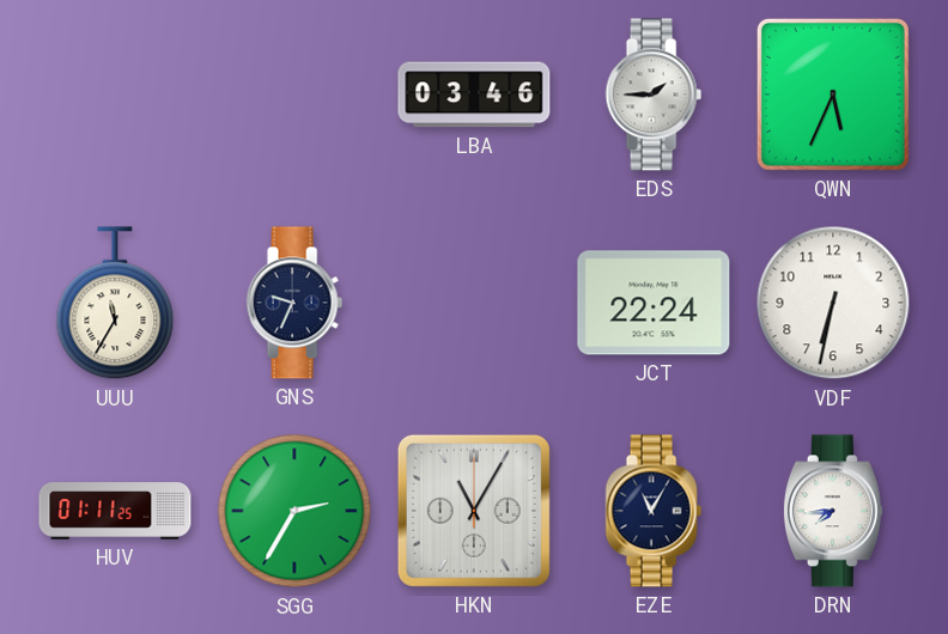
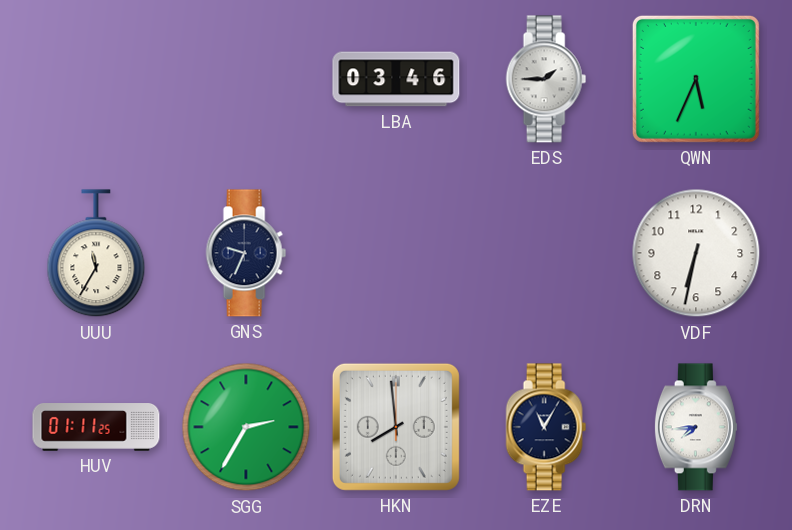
JCT: 22:24 -> none (654, 303)
HKN: 11:05 -> 7:59 (396, 427)
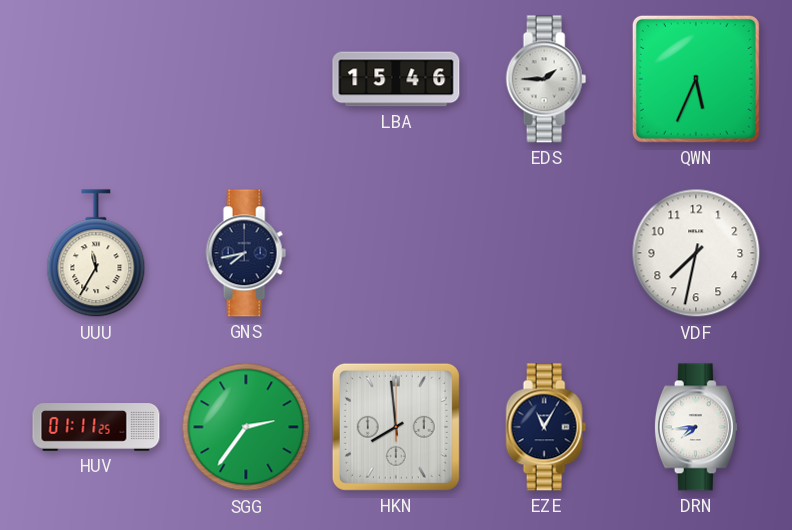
LBA: 03:46 -> 15:46 (396, 79)
GNS: 9:34 -> 7:43 (246, 253)
VDF: 6:32 -> 7:32 (696, 253)
SGG: 2:35 -> 2:36 (246, 427)
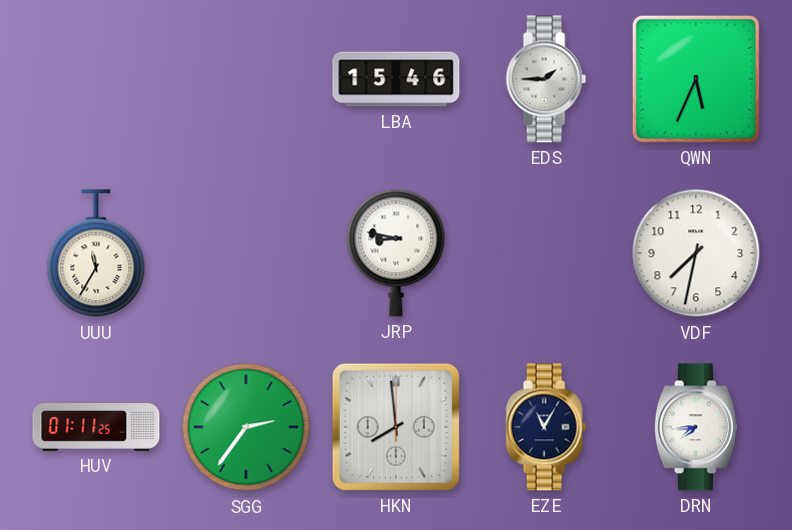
GNS: 7:43 -> none (246, 253)
JRP: none -> 8:47 (396, 253)
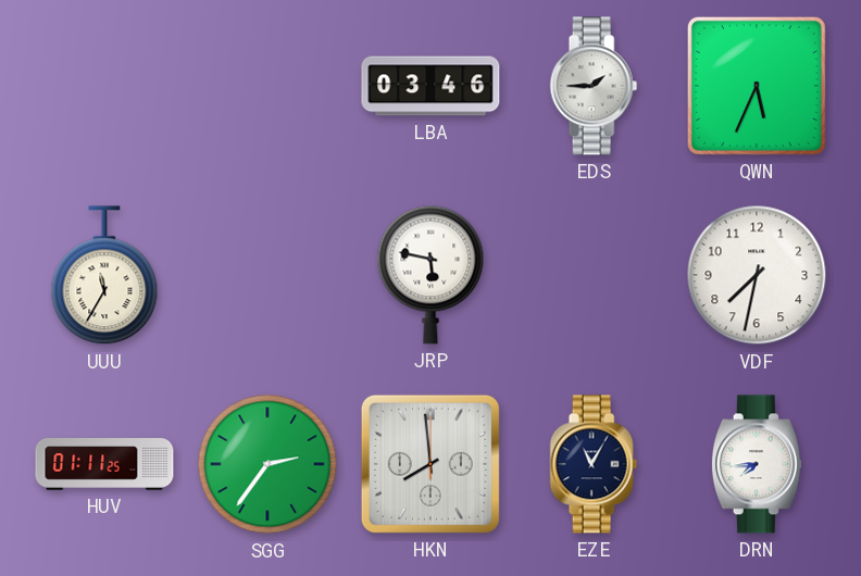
LBA: 15:46 -> 03:46 (430, 86)
JRP: 8:47 -> 5:47 (430, 275)
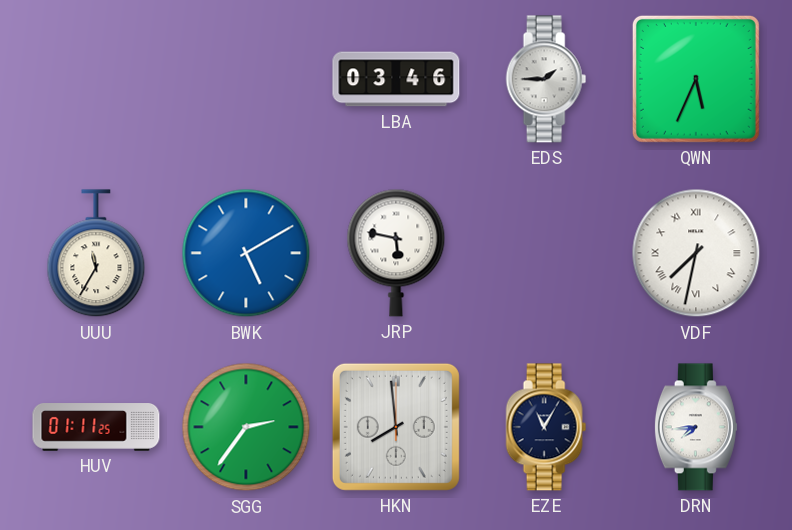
BWK: none -> 5:10 (246, 253)
VDF numerals: Arabic -> Roman (696, 253)
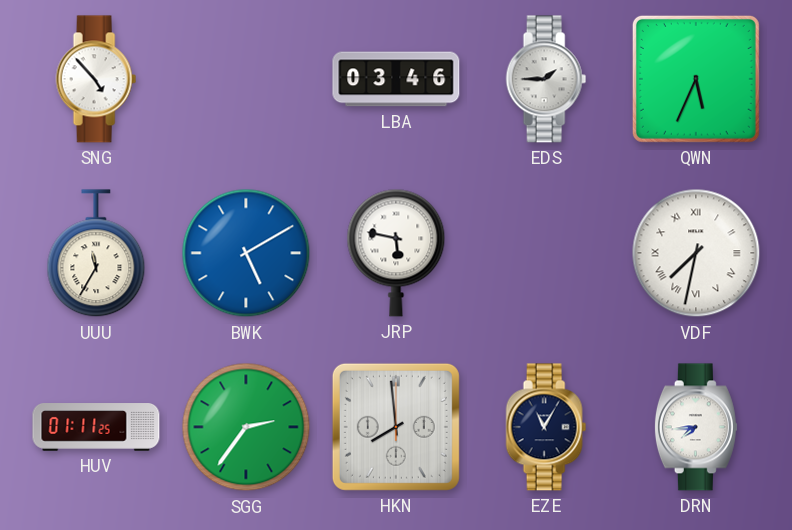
SNG: none -> 4:53 (96, 79)
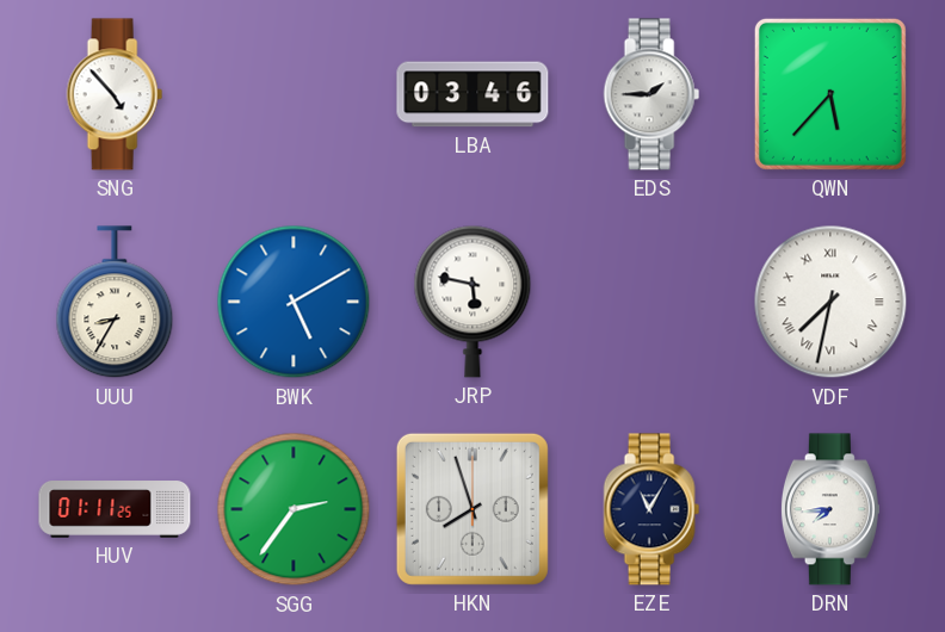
QWN: 5:34 -> 5:37 (830, 94)
UUU: 11:35 -> 8:35 (115, 303)
HKN: 7:59 -> 7:57 (472, 509)
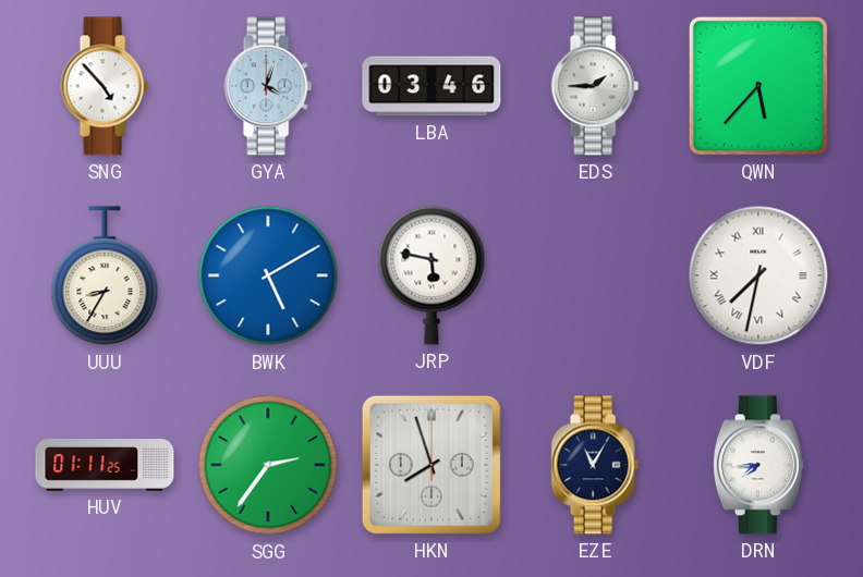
GYA: none -> 4:03 (268, 86)
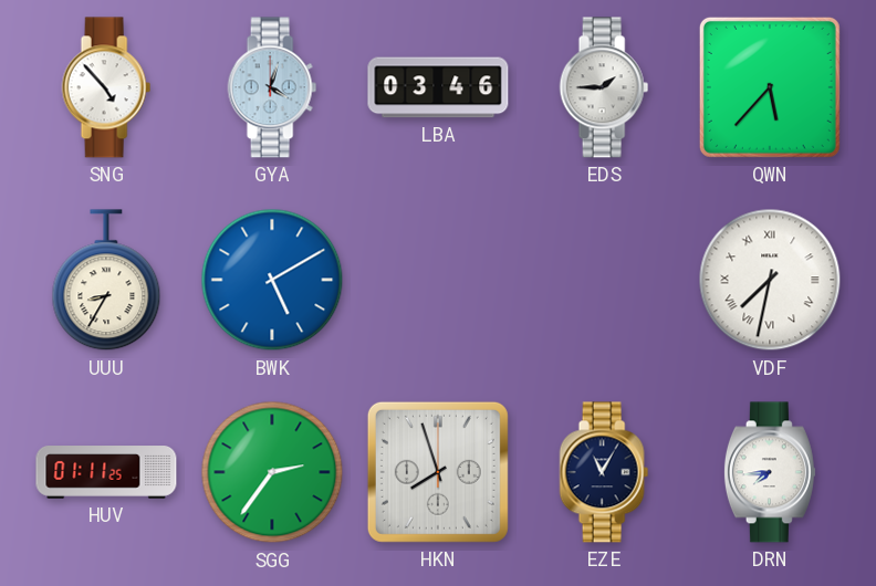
JRP: 5:47 -> none (432, 275)
